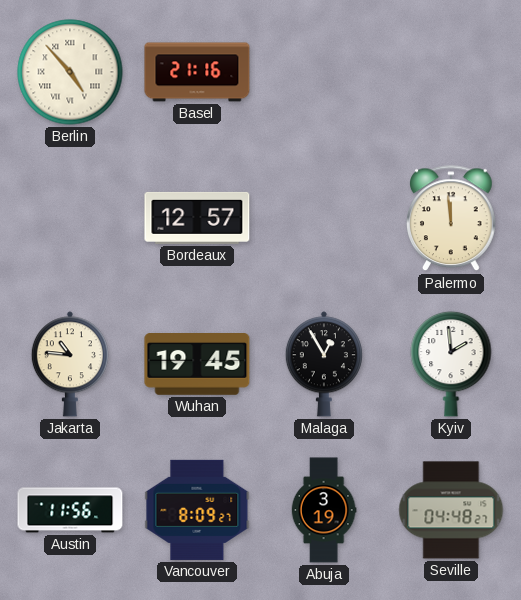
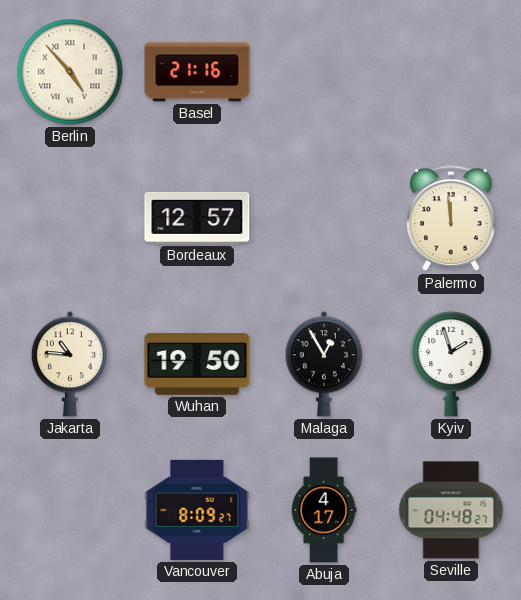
Wuhan: 19:45 -> 19:50 (197, 365)
Kyiv: 1:59 -> 1:57 (451, 364)
Austin: 11:56 -> none (70, 510)
Abuja: 3:19 -> 4:17 (324, 510)
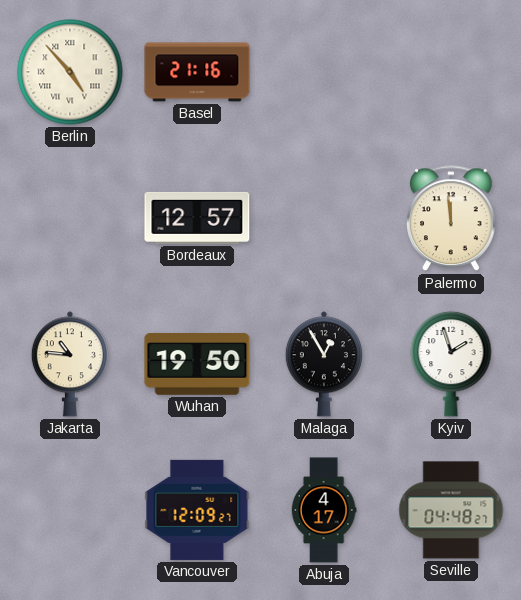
Vancouver: 8:09 -> 12:09 (197, 510)
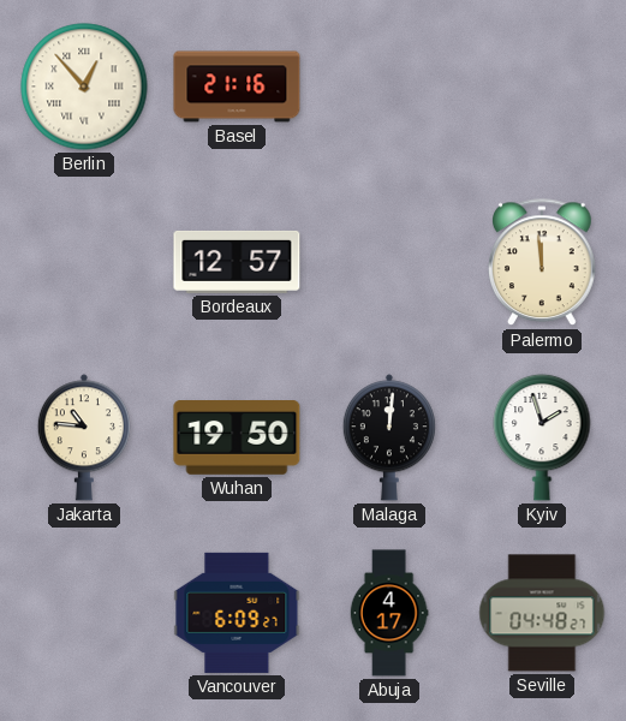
Berlin: 4:53 -> 12:53 (84, 87)
Malaga: 12:55 -> 12:01 (389, 437)
Vancouver: 12:09 -> 6:09 (237, 613)
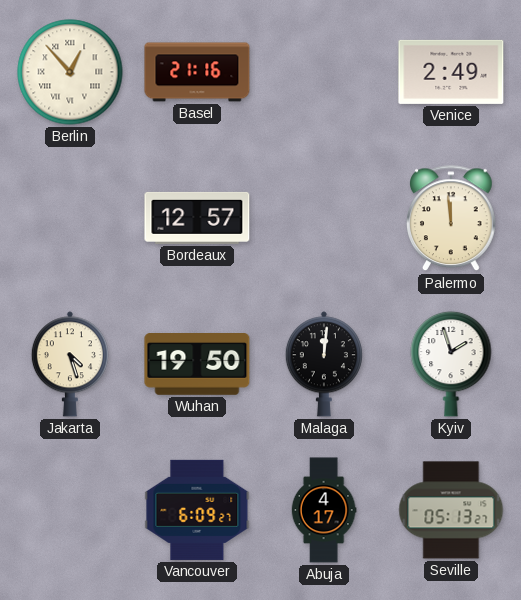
Venice: none -> 2:49 (451, 72)
Jakarta: 10:46 -> 4:27 (70, 364)
Seville: 04:48 -> 05:13 (451, 510)
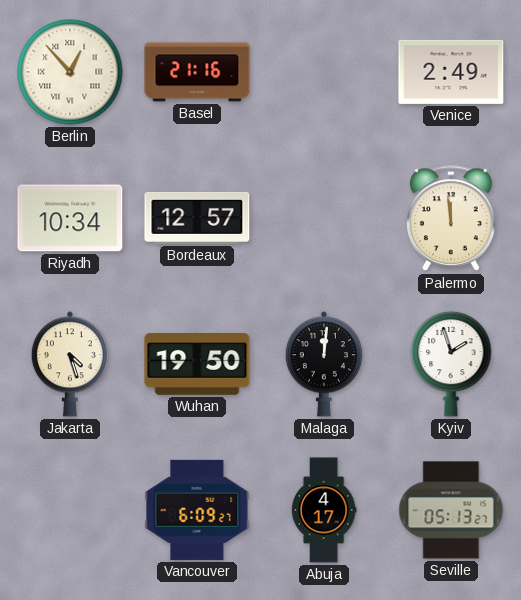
Riyadh: none -> 10:34 (70, 218)
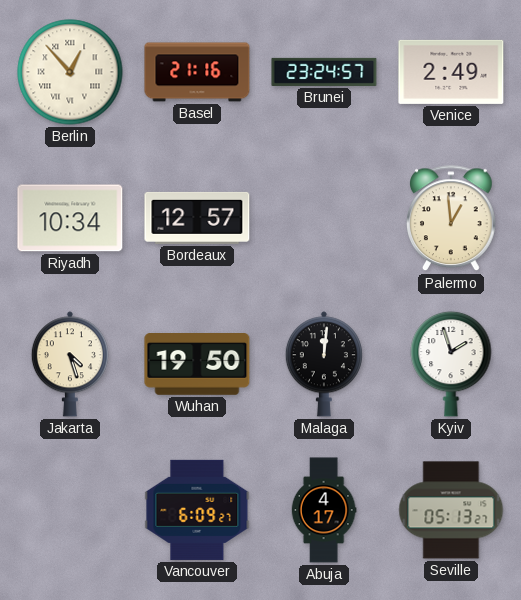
Brunei: none -> 23:24 (324, 72)
Palermo: 11:59 -> 12:59 (452, 219)
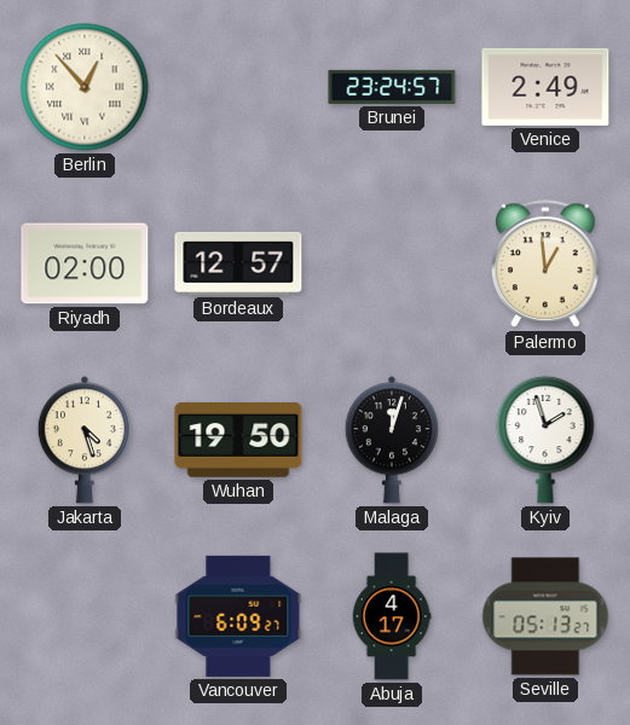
Basel: 21:16 -> none (197, 72)
Riyadh: 10:34 -> 02:00 (85, 263)
Malaga: 12:01 -> 12:03 (392, 440)
